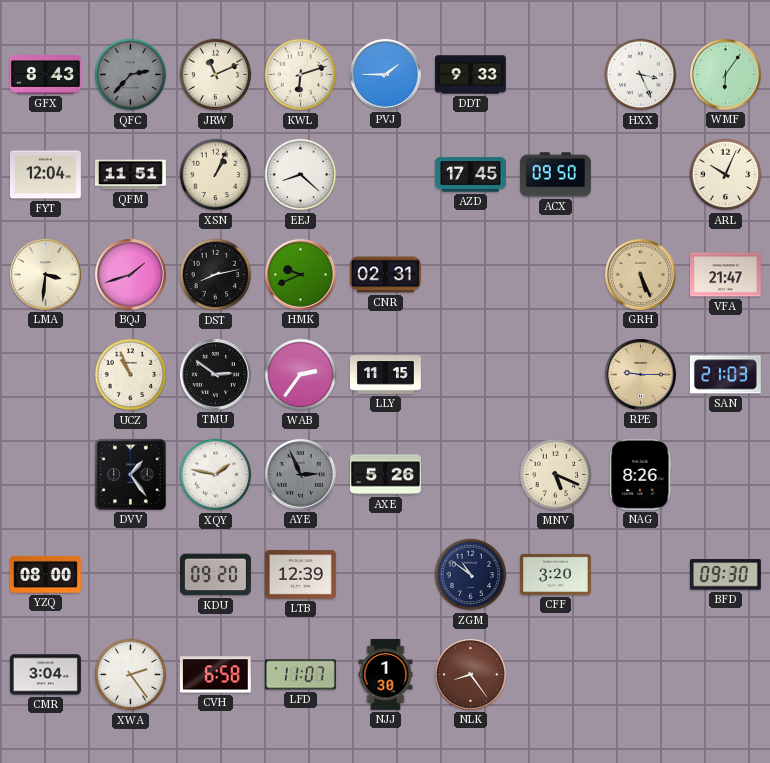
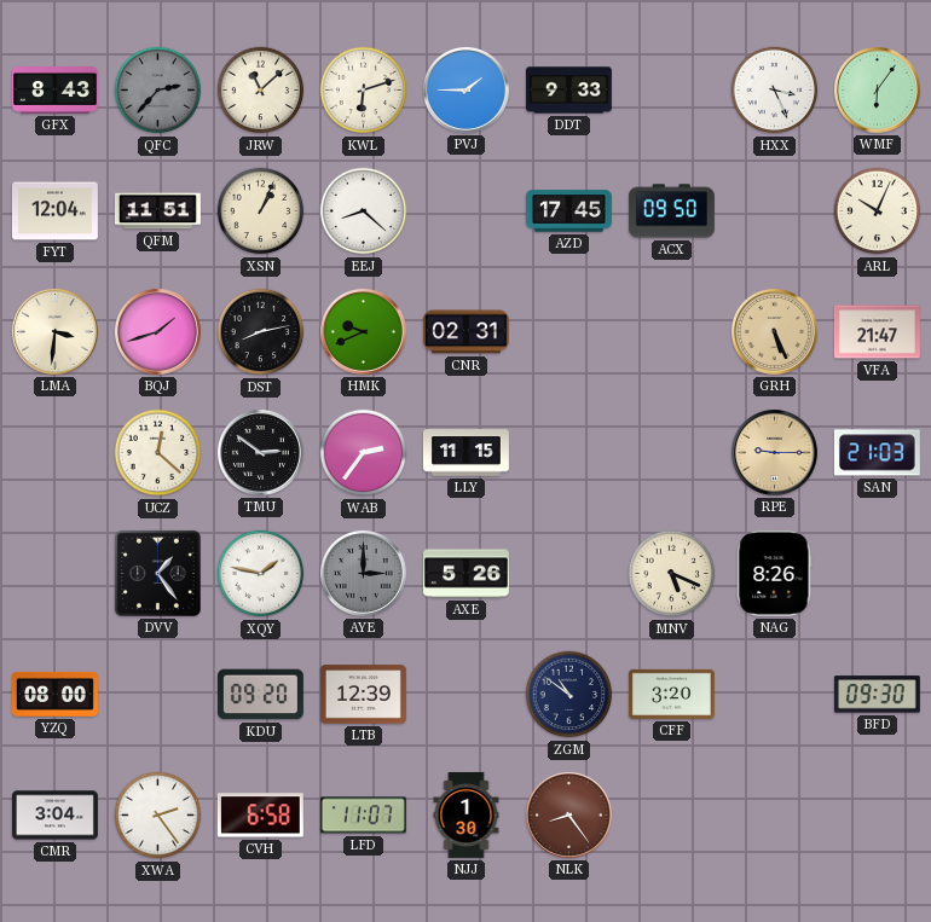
JRW: 11:11 -> 11:08 (261, 91)
UCZ: 10:56 -> 12:22 (158, 453)
AYE: 2:56 -> 3:00 (363, 573)
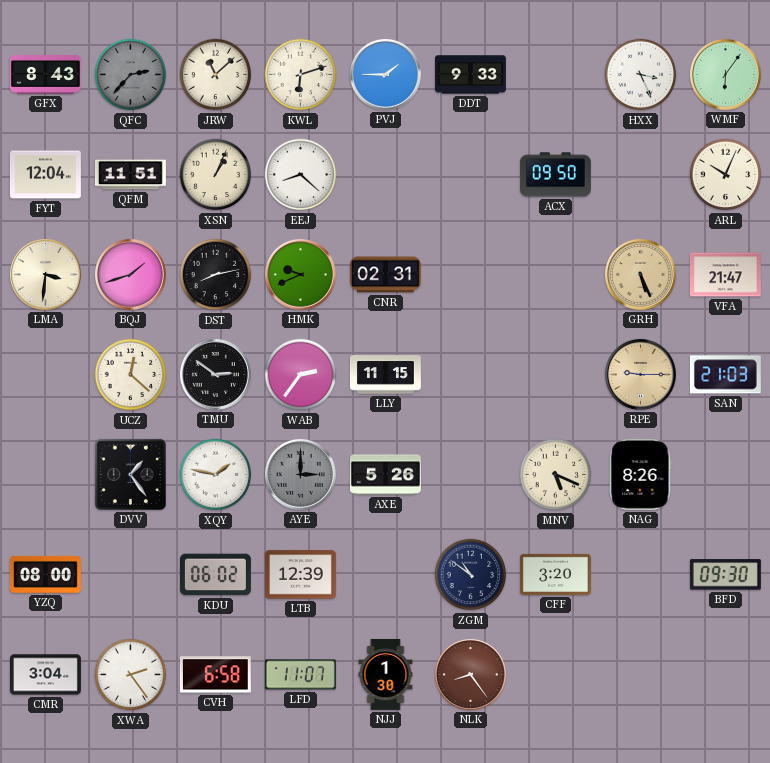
AZD: 17:45 -> none (568, 211)
KDU: 09:20 -> 06:02 (215, 575)
